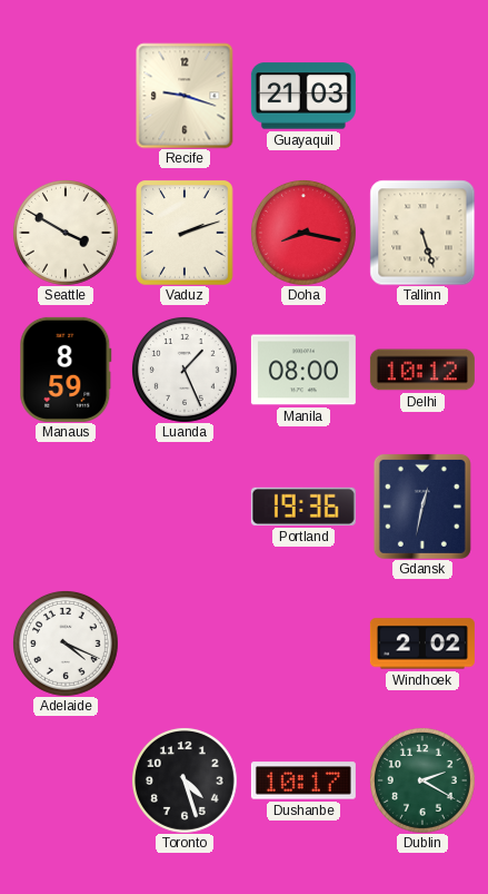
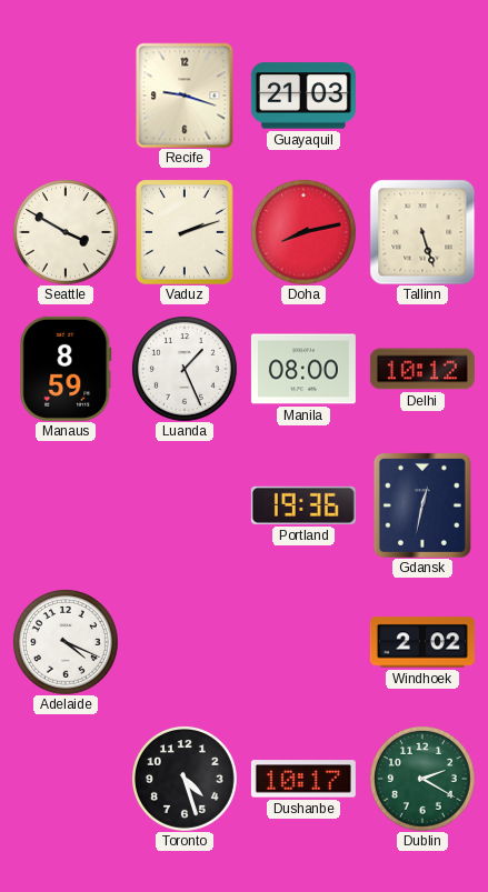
Doha: 8:17 -> 8:13 (303, 232)
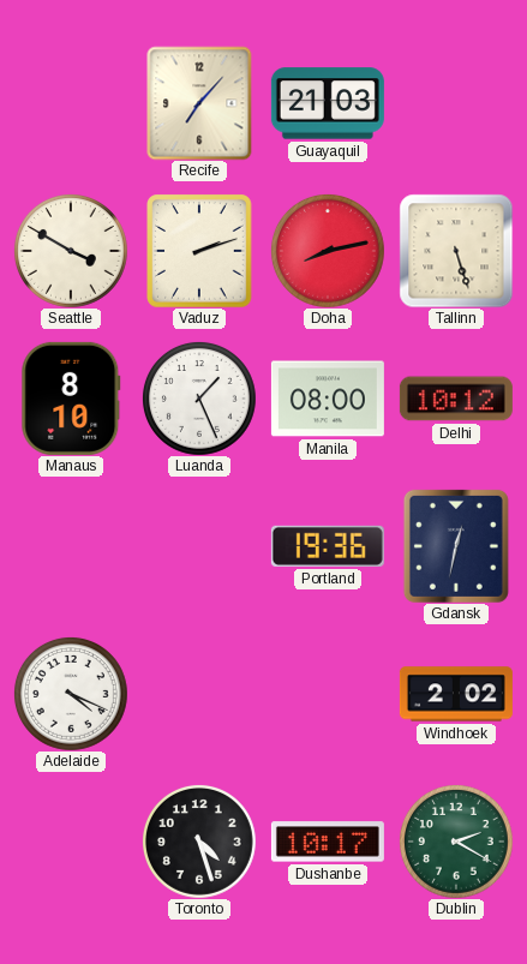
Recife: 9:18 -> 7:07 (199, 103)
Manaus: 8:59 -> 8:10 (71, 399)
